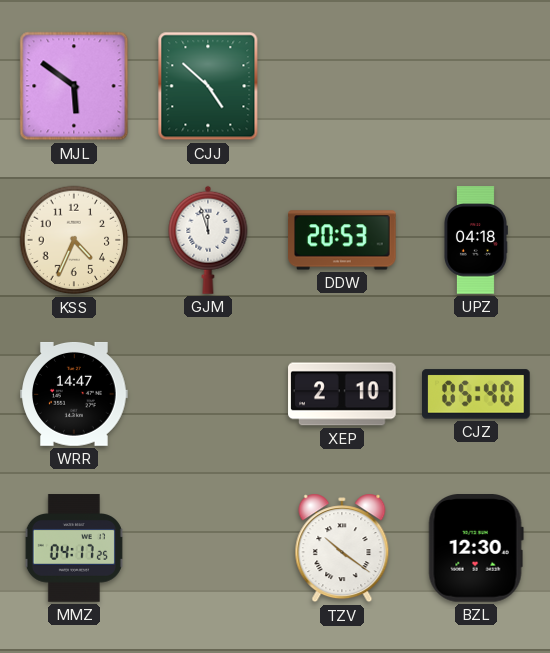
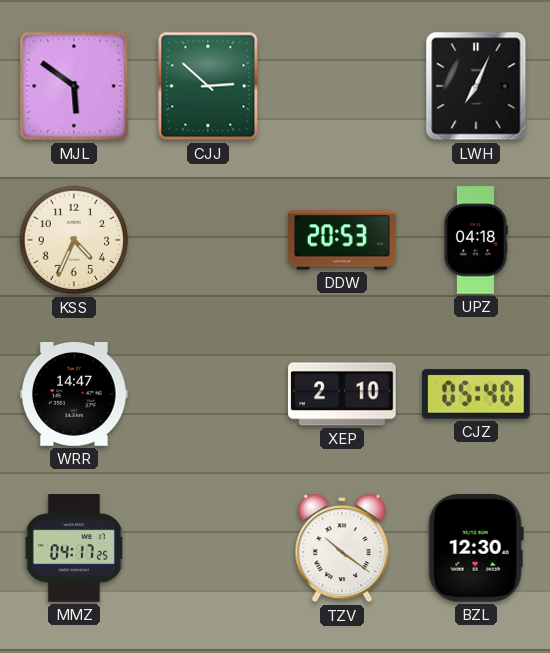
CJJ: 4:52 -> 2:52 (208, 86)
LWH: none -> 7:04 (476, 86)
GJM: 11:57 -> none (208, 240)
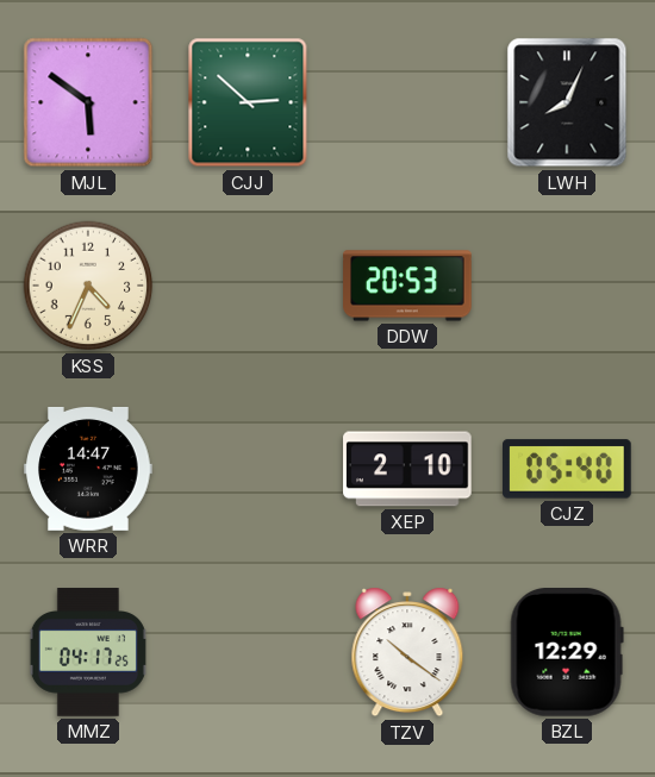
LWH: 7:04 -> 8:04 (567, 102)
UPZ: 04:18 -> none (475, 240)
BZL: 12:30 -> 12:29 (567, 653)
